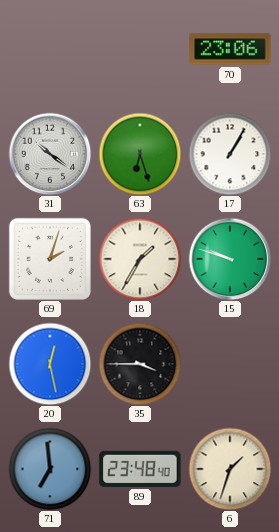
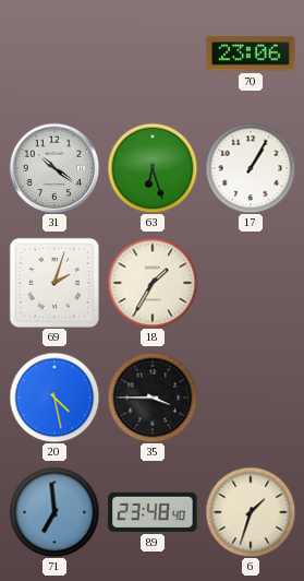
15: 9:48 -> none (230, 259)
20: 12:28 -> 4:28 (54, 398)
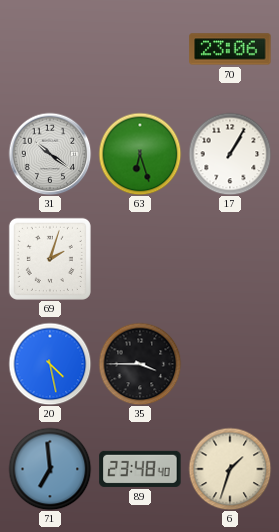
18: 1:35 -> none (153, 283)
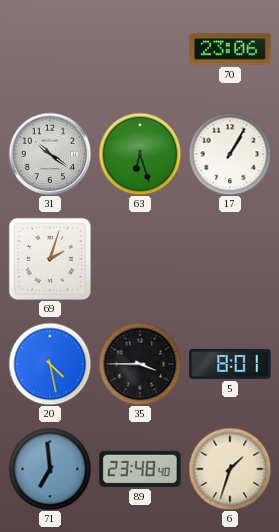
5: none -> 8:01 (230, 364)
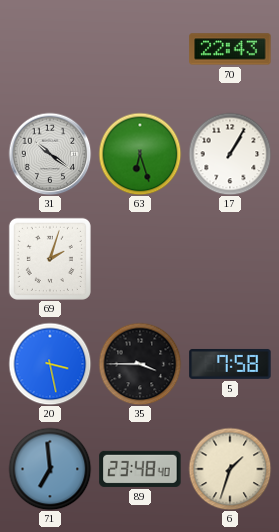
70: 23:06 -> 22:43 (230, 49)
20: 4:28 -> 3:28 (50, 364)
5: 8:01 -> 7:58 (230, 364)
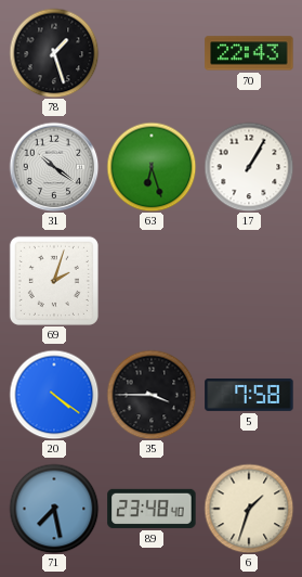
78: none -> 1:27 (54, 53)
20: 3:28 -> 4:21 (54, 395)
71: 6:59 -> 7:28 (54, 509)
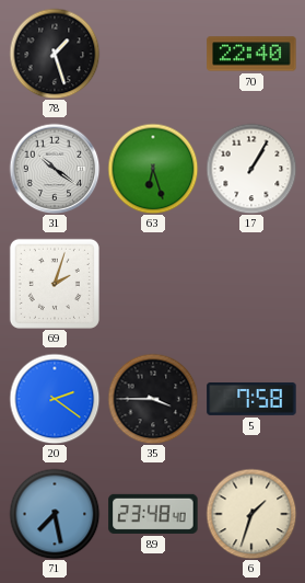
70: 22:43 -> 22:40 (251, 54)
20: 4:21 -> 2:21 (55, 399)
